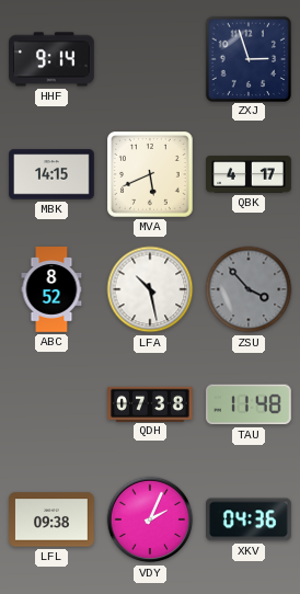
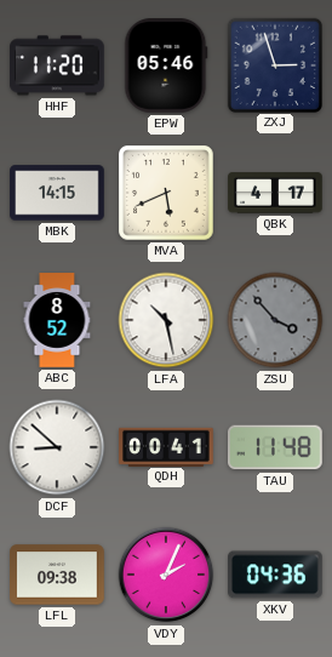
HHF: 9:14 -> 11:20 (58, 65)
EPW: none -> 05:46 (166, 67)
DCF: none -> 8:52 (57, 447)
QDH: 07:38 -> 00:41 (166, 446)
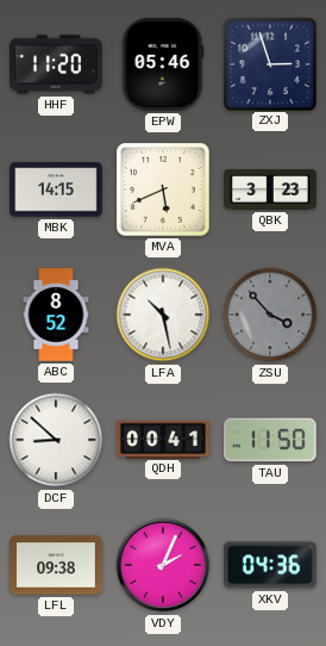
QBK: 4:17 -> 3:23 (270, 190)
TAU: 11:48 -> 11:50 (271, 440)
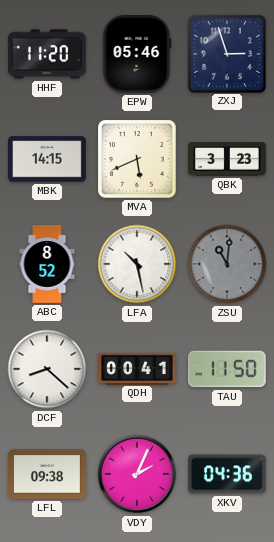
ZSU: 3:53 -> 11:01 (227, 264)
DCF: 8:52 -> 8:22 (47, 369)
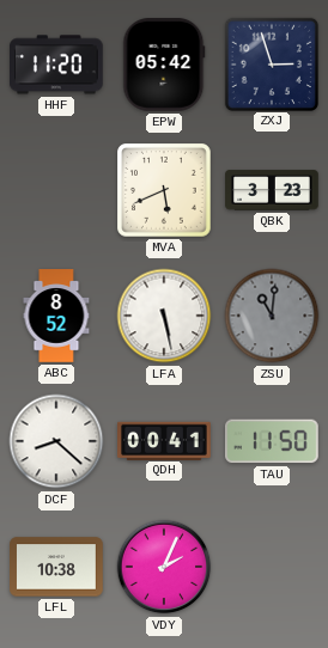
EPW: 05:46 -> 05:42 (164, 66)
MBK: 14:15 -> none (47, 159)
LFA: 10:28 -> 5:28 (164, 316)
LFL: 09:38 -> 10:38 (56, 567)
XKV: 04:36 -> none (228, 474)
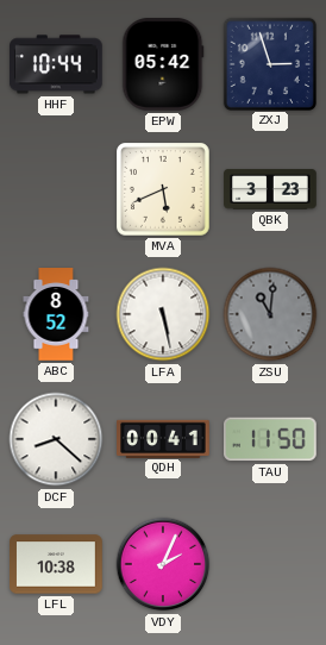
HHF: 11:20 -> 10:44 (57, 64)
